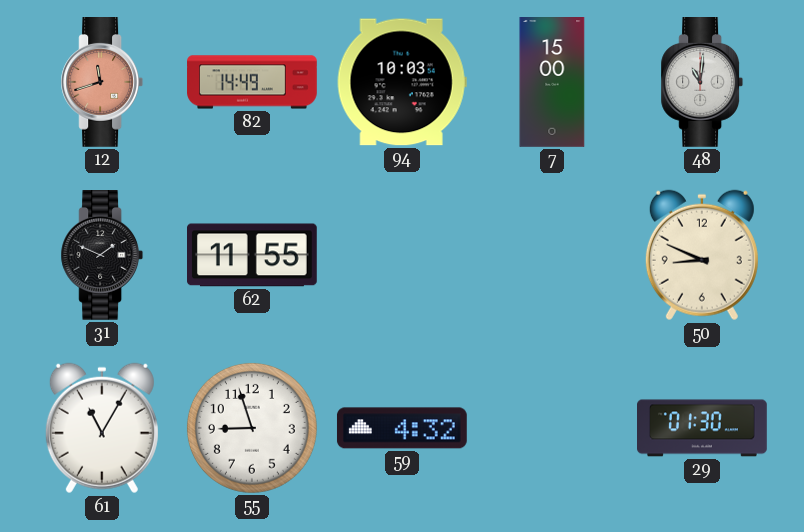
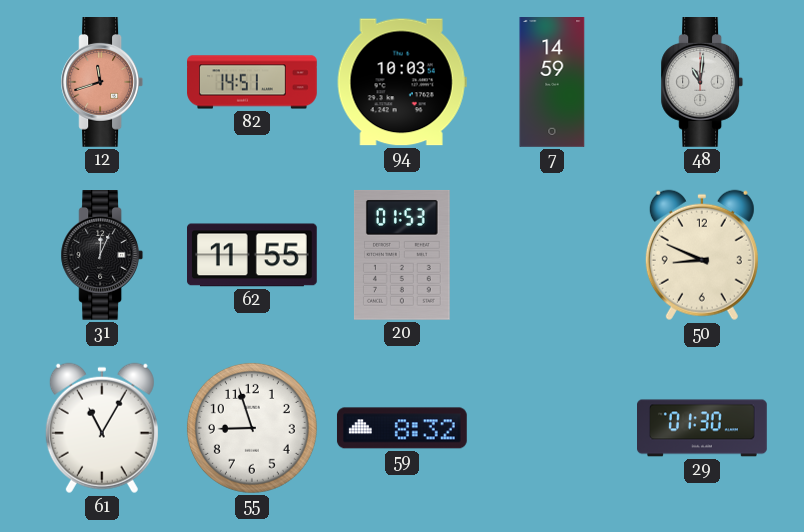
82: 14:49 -> 14:51 (252, 82)
7: 15:00 -> 14:59 (552, 83)
31: 1:49 -> 12:04 (102, 256)
20: none -> 01:53 (402, 255)
59: 4:32 -> 8:32 (402, 428)
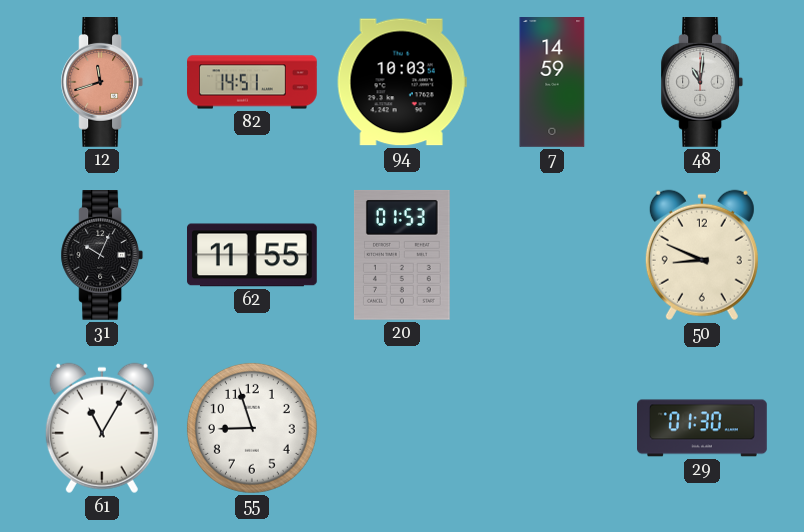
31: 12:04 -> 10:04 (102, 256)
59: 8:32 -> none (402, 428)
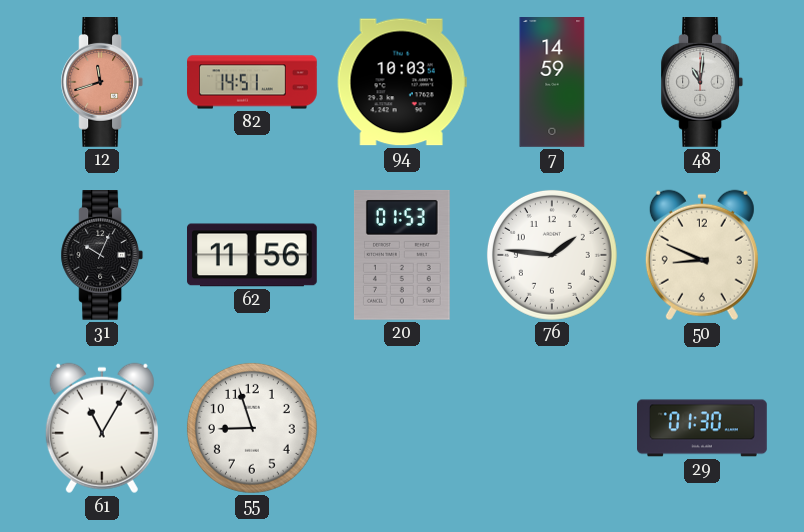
62: 11:55 -> 11:56 (253, 255)
76: none -> 1:46 (552, 255)
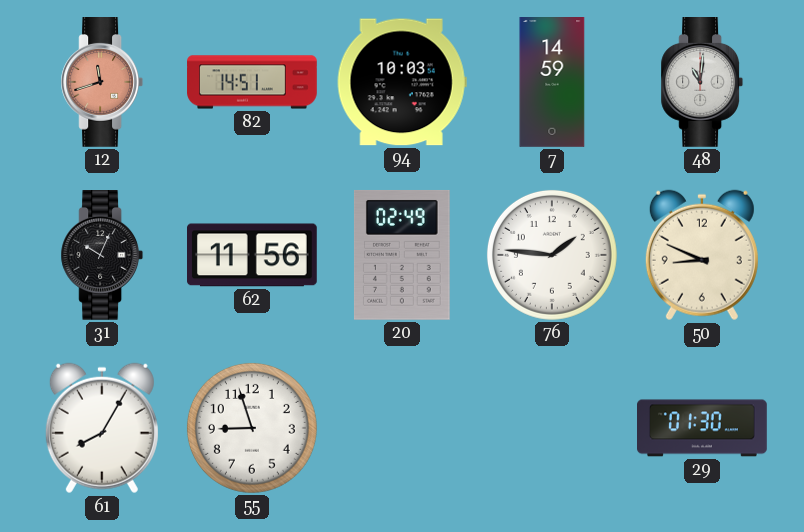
20: 01:53 -> 02:49 (402, 255)
61: 11:05 -> 8:05 (102, 428)
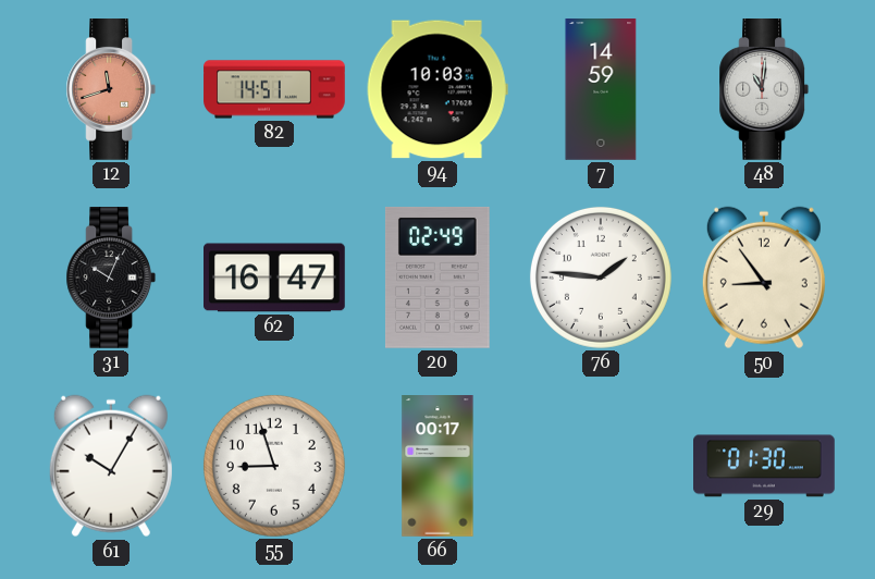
62: 11:56 -> 16:47 (275, 278)
50: 8:49 -> 8:54 (764, 278)
61: 8:05 -> 10:05 (111, 466)
66: none -> 00:17 (437, 467)
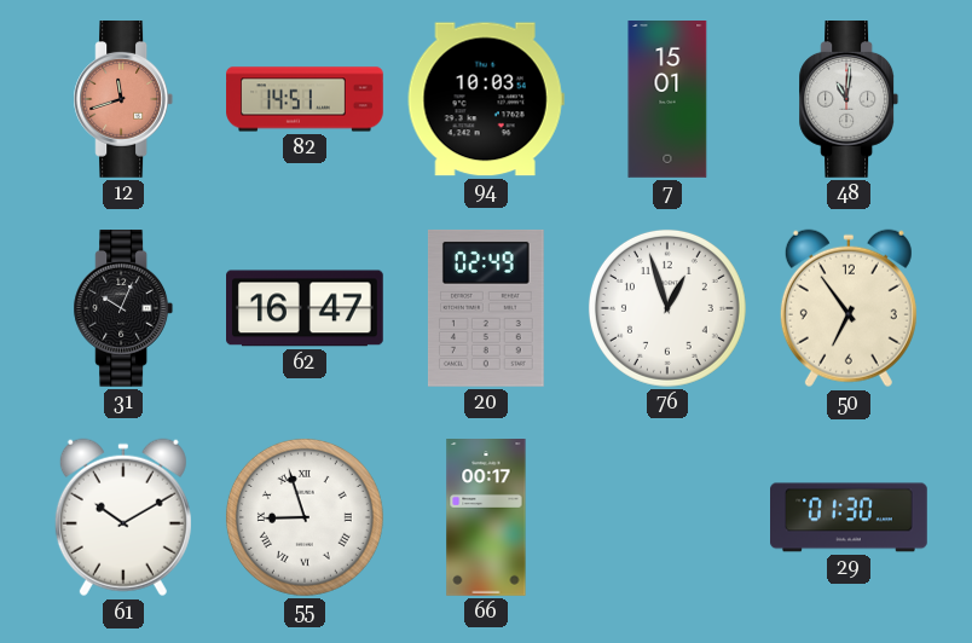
7: 14:59 -> 15:01 (667, 100)
76: 1:46 -> 12:57 (667, 308)
50: 8:54 -> 6:54 (849, 308)
61: 10:05 -> 10:10 (123, 517)
55 numerals: Arabic -> Roman (305, 517)
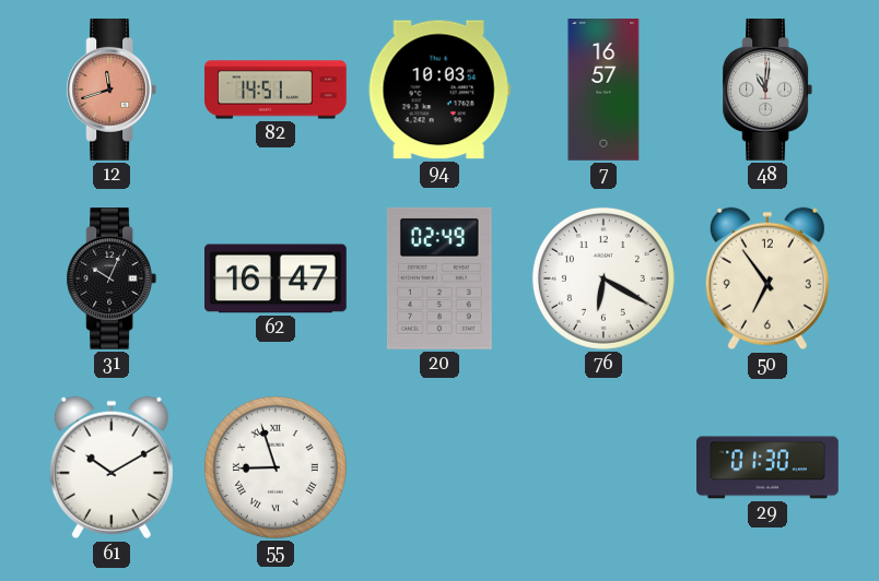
7: 15:01 -> 16:57 (603, 91)
76: 12:57 -> 6:20 (603, 278)
66: 00:17 -> none (486, 519)
